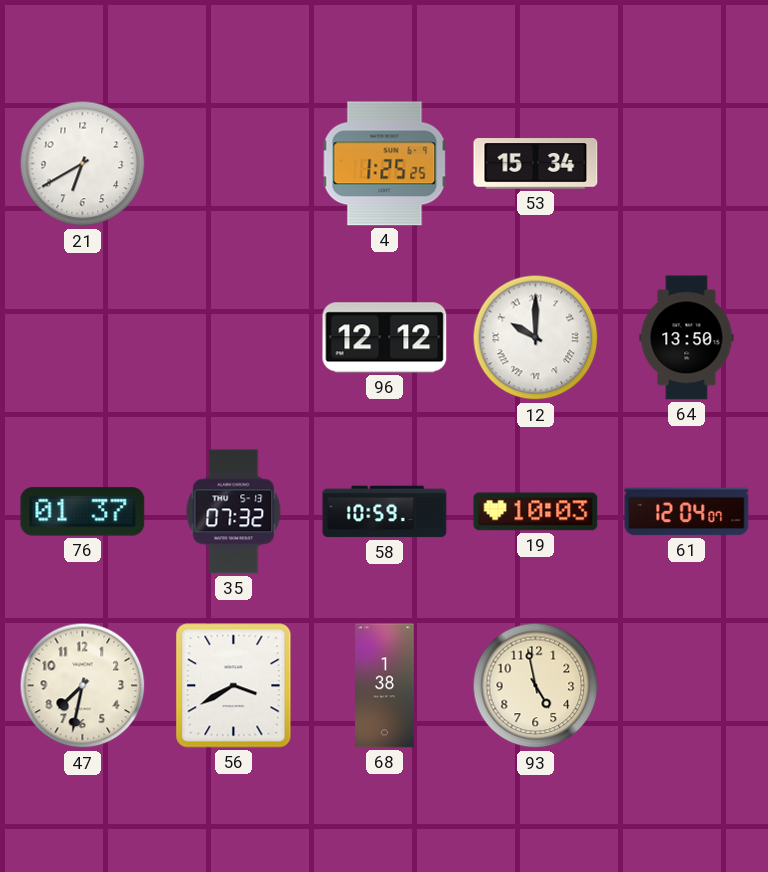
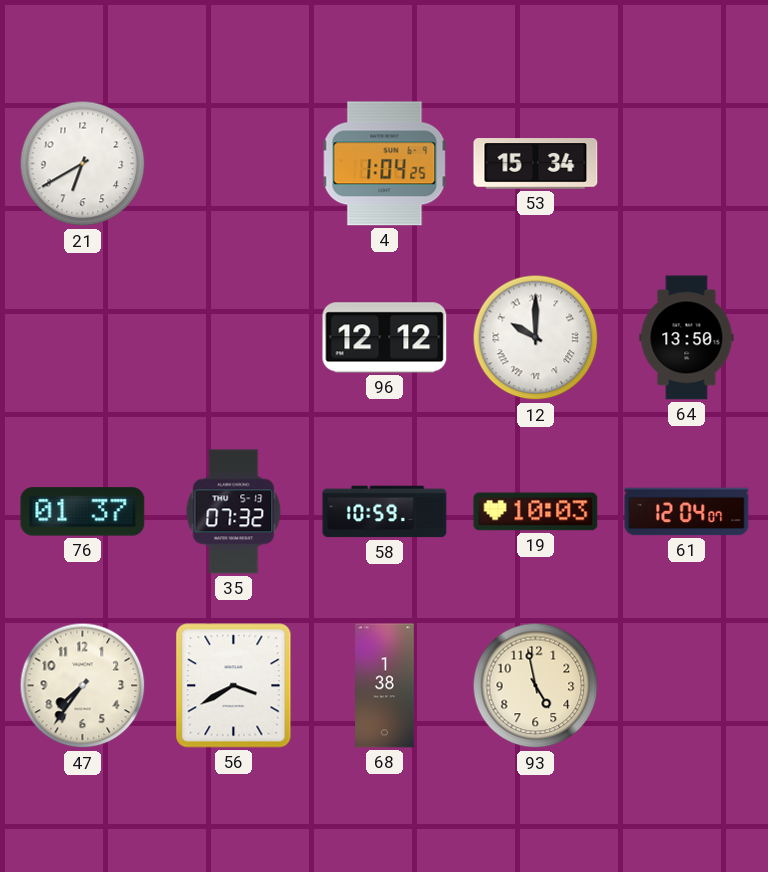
4: 1:25 -> 1:04 (385, 164)
47: 7:32 -> 7:36 (83, 686)
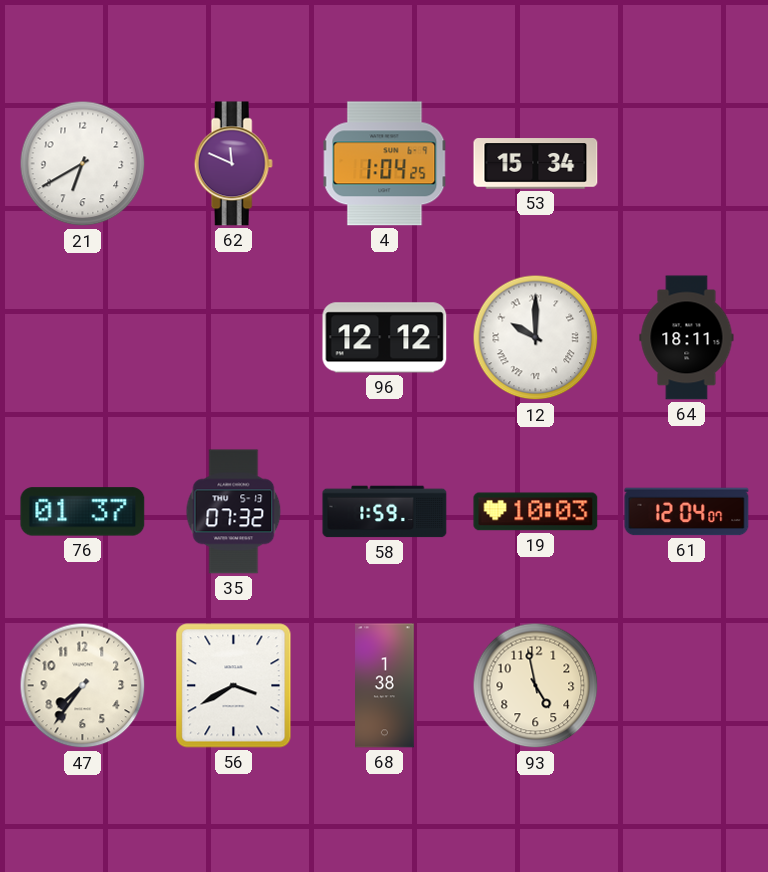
62: none -> 11:49 (233, 164)
64: 13:50 -> 18:11 (687, 338)
58: 10:59 -> 1:59 (385, 512)
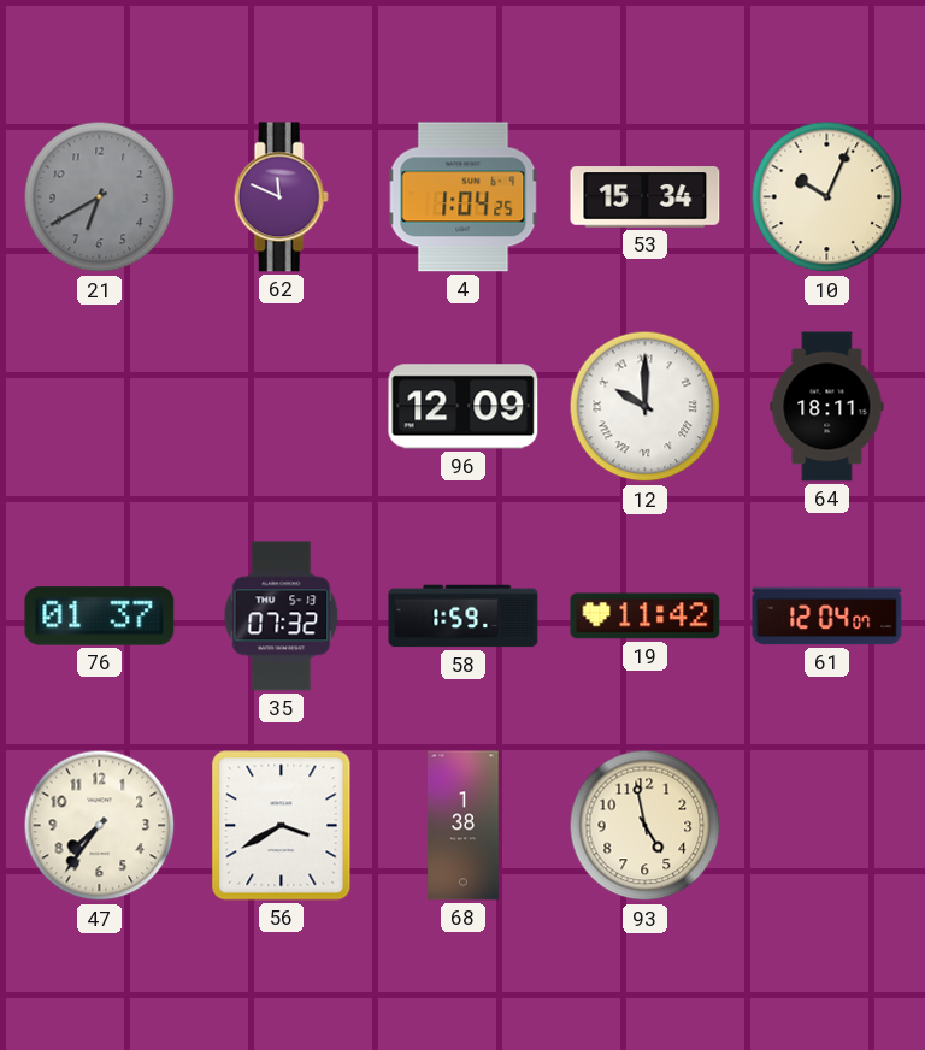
21 dial: white -> grey (100, 197)
10: none -> 10:04 (827, 197)
96: 12:12 -> 12:09 (464, 407)
19: 10:03 -> 11:42 (646, 617)
